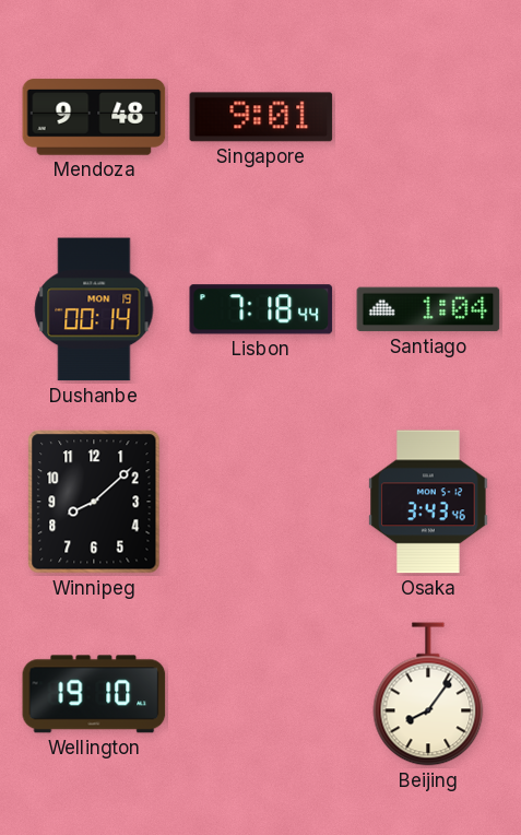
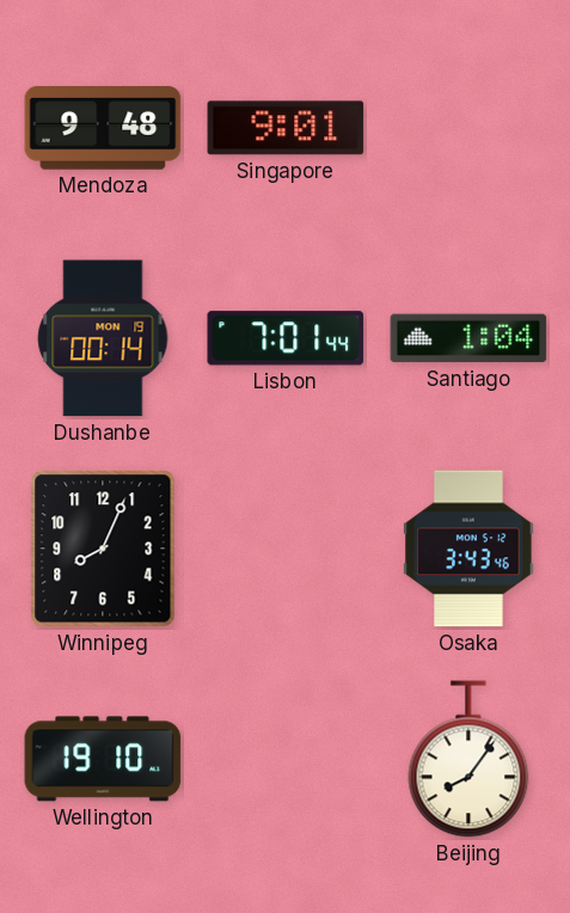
Lisbon: 7:18 -> 7:01 (286, 338)
Winnipeg: 8:08 -> 8:04 (103, 549)
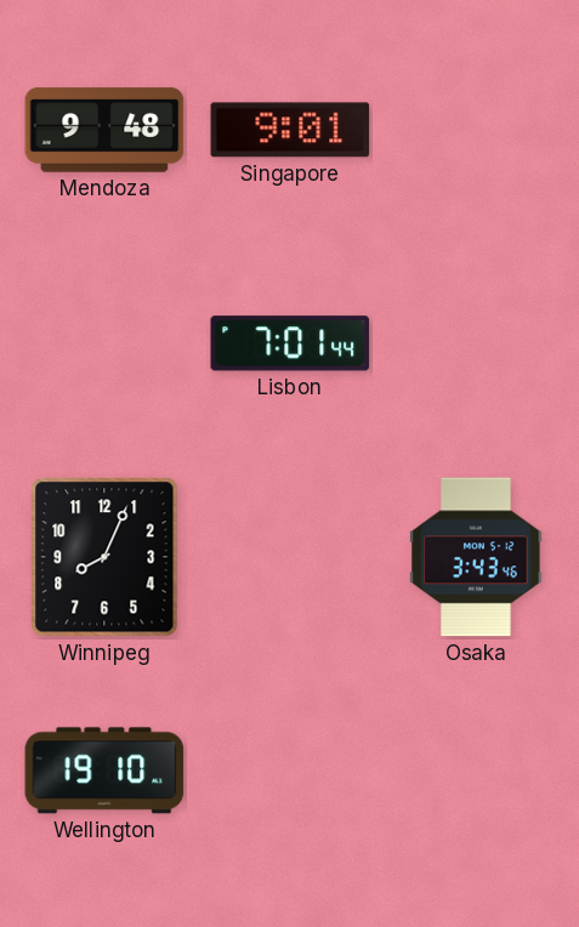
Dushanbe: 00:14 -> none (103, 338)
Santiago: 1:04 -> none (468, 338)
Beijing: 8:06 -> none (468, 759)
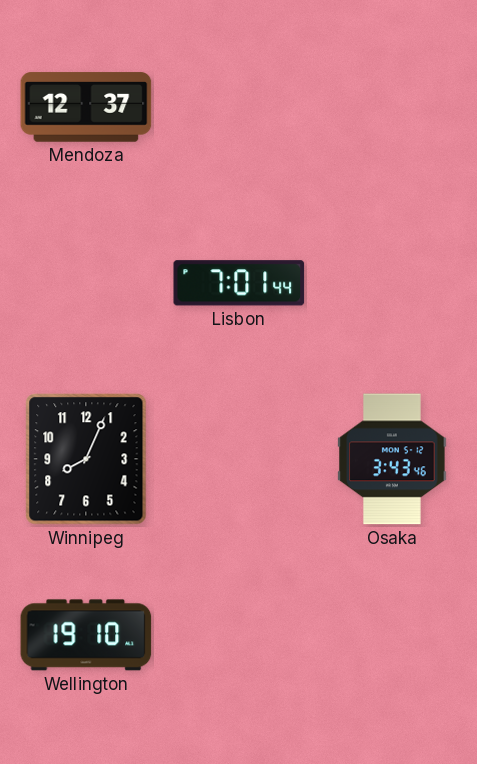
Mendoza: 9:48 -> 12:37 (86, 107)
Singapore: 9:01 -> none (290, 130)
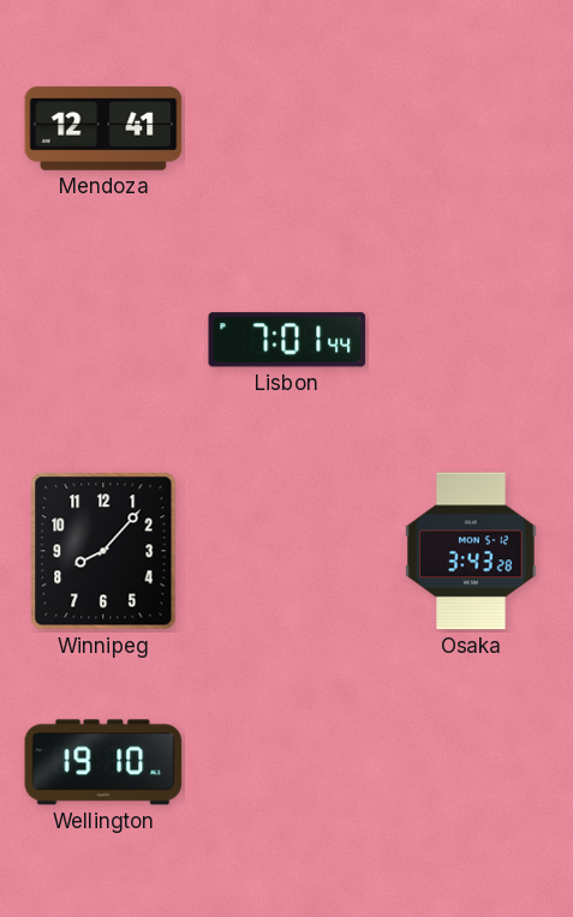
Mendoza: 12:37 -> 12:41 (103, 128)
Winnipeg: 8:04 -> 8:07 (103, 551)
Osaka: 3:43:46 -> 3:43:28 (471, 551)
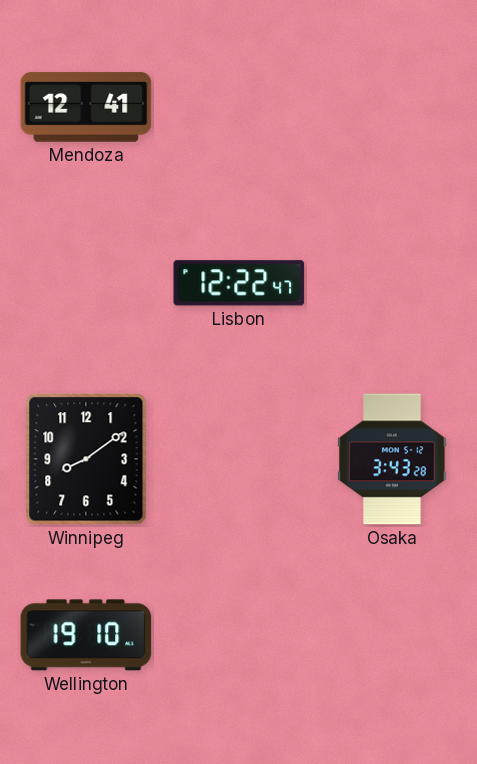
Lisbon: 7:01 -> 12:22 (239, 283)
Winnipeg: 8:07 -> 8:09 (86, 459)
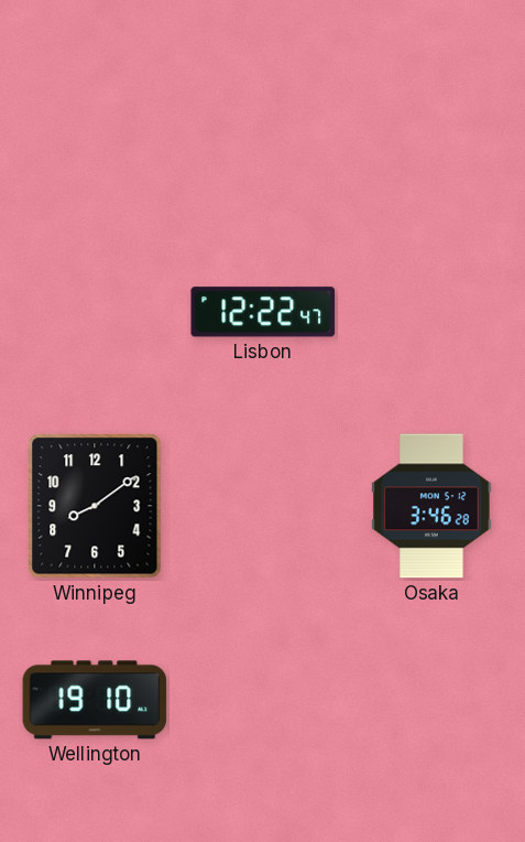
Mendoza: 12:41 -> none (86, 107)
Osaka: 3:43 -> 3:46 (431, 506)
